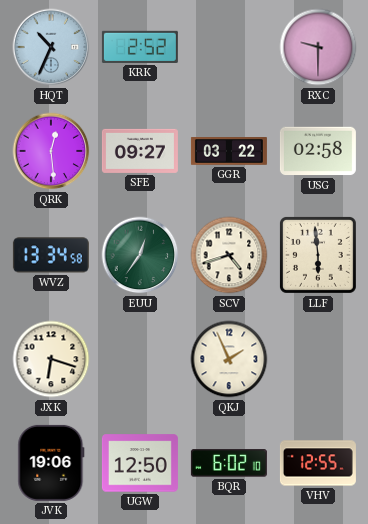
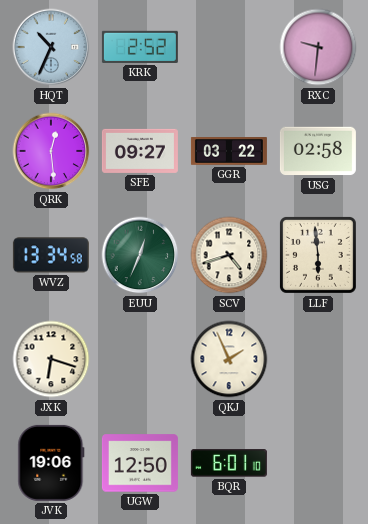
RXC: 9:30 -> 9:31 (318, 47)
EUU: 12:36 -> 12:34 (140, 255)
BQR: 6:02 -> 6:01 (229, 463)
VHV: 12:55 -> none (318, 463)
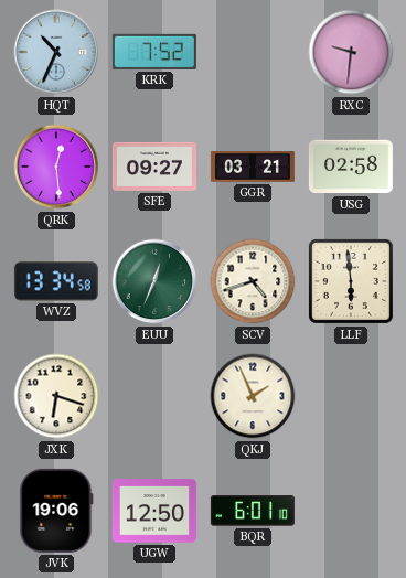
KRK: 2:52 -> 7:52 (154, 52)
GGR: 03:22 -> 03:21 (253, 167)
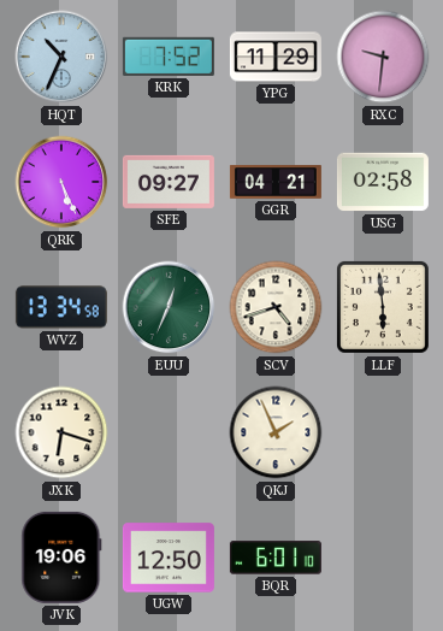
YPG: none -> 11:29 (276, 57)
QRK: 12:29 -> 5:26 (61, 182)
GGR: 03:21 -> 04:21 (276, 182)
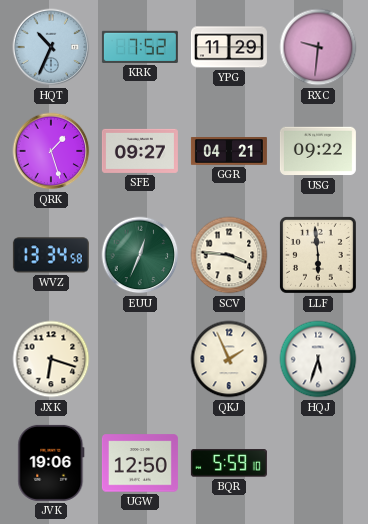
QRK: 5:26 -> 1:27 (51, 151)
USG: 02:58 -> 09:22 (318, 151)
SCV: 4:42 -> 3:46 (229, 255)
HQJ: none -> 5:33 (318, 359)
BQR: 6:01 -> 5:59 (229, 463)
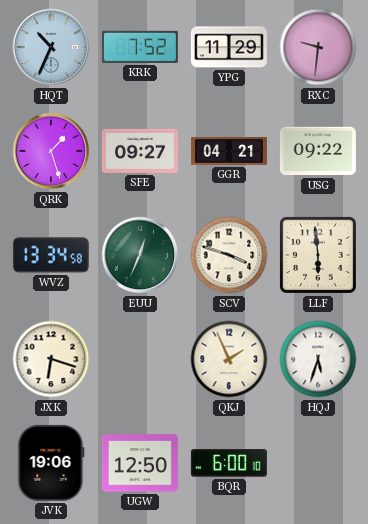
SCV: 3:46 -> 3:48 (229, 255)
BQR: 5:59 -> 6:00 (229, 463)
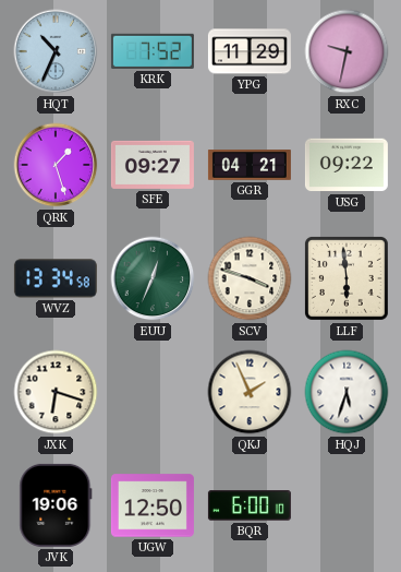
RXC: 9:31 -> 9:32 (347, 51)
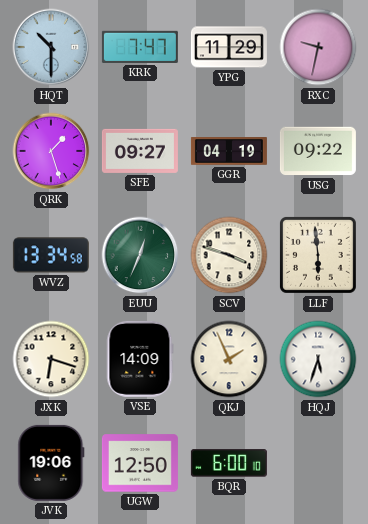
HQT: 10:34 -> 10:30 (51, 47)
KRK: 7:52 -> 7:47 (140, 47)
GGR: 04:21 -> 04:19 (229, 151)
VSE: none -> 14:09 (140, 359)
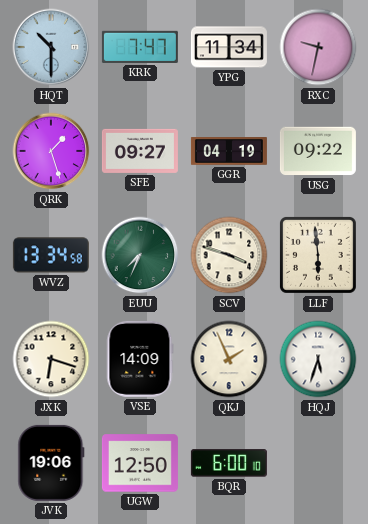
YPG: 11:29 -> 11:34 (229, 47)
EUU: 12:34 -> 7:34 (140, 255)
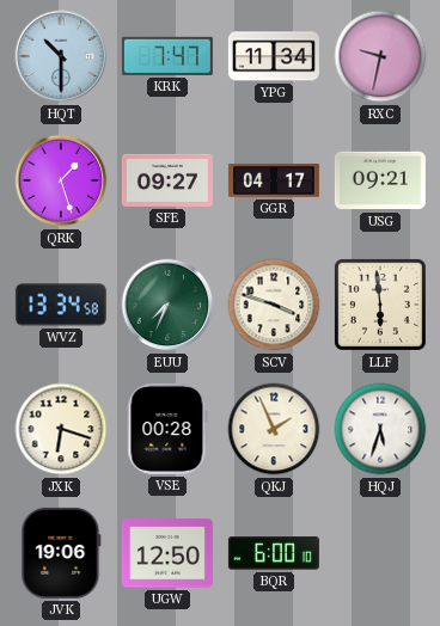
GGR: 04:19 -> 04:17 (274, 180)
USG: 09:22 -> 09:21 (380, 180)
VSE: 14:09 -> 00:28 (167, 429)
